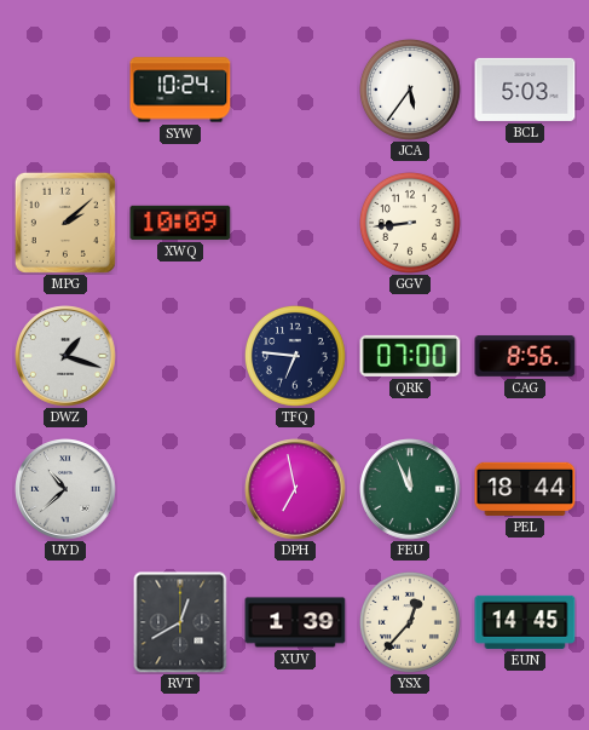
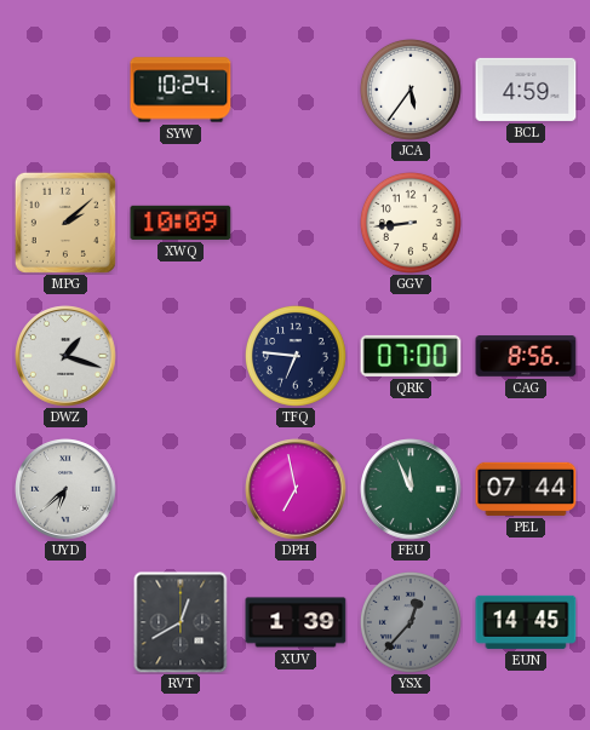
BCL: 5:03 -> 4:59 (526, 90)
UYD: 10:38 -> 6:38 (65, 489)
PEL: 18:44 -> 07:44 (526, 489)
YSX dial: cream -> grey (411, 622)
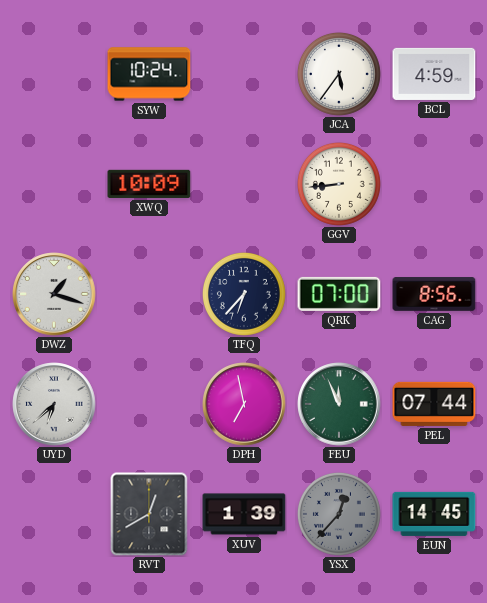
MPG: 2:08 -> none (65, 223)
TFQ: 6:46 -> 6:37 (244, 294)
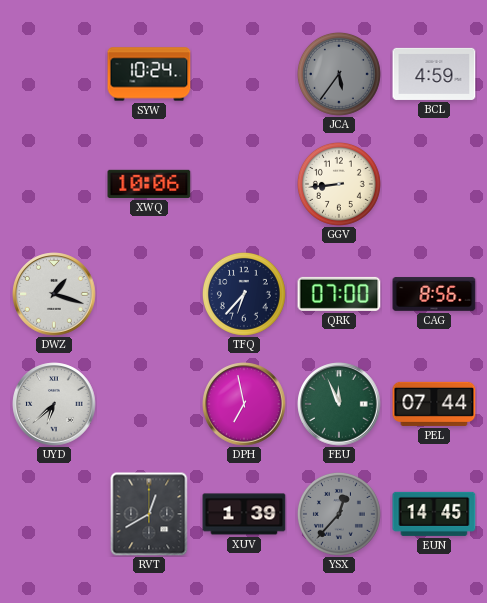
JCA dial: white -> grey (339, 74)
XWQ: 10:09 -> 10:06 (149, 184)
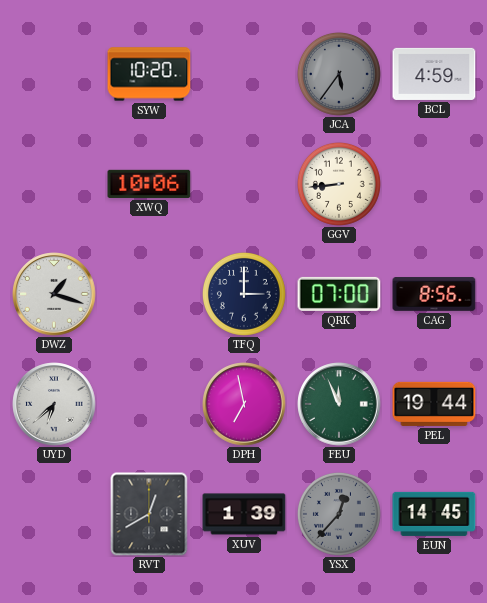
SYW: 10:24 -> 10:20 (149, 74)
TFQ: 6:37 -> 3:00 (244, 294)
PEL: 07:44 -> 19:44 (434, 404)
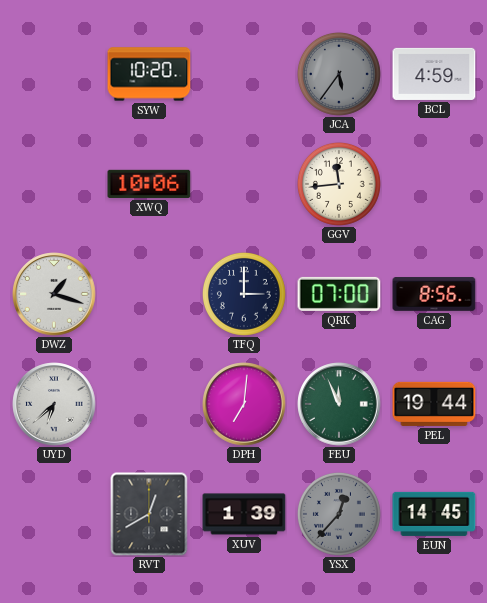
GGV: 8:44 -> 11:44 (339, 184)
DPH: 6:58 -> 7:01 (244, 404)
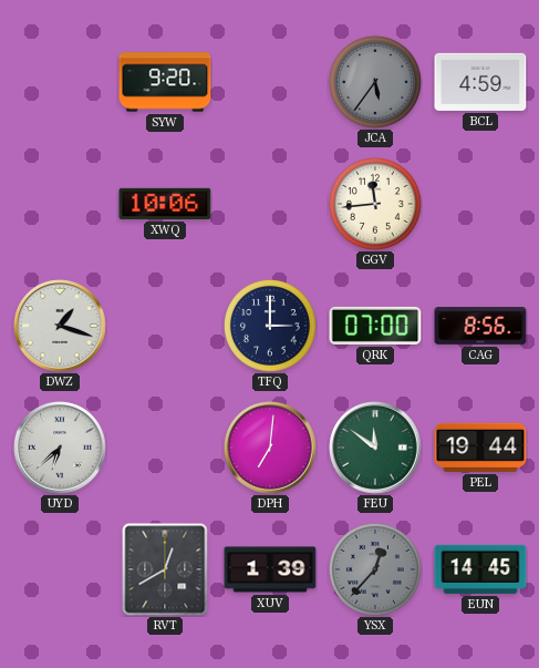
SYW: 10:20 -> 9:20 (165, 82)
FEU: 11:56 -> 11:51 (375, 448)
